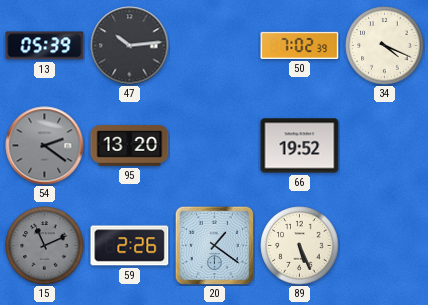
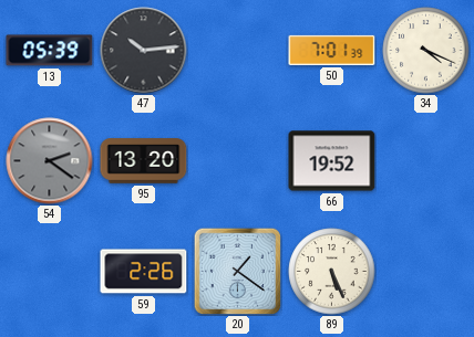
50: 7:02 -> 7:01 (332, 50)
15: 11:11 -> none (45, 246)
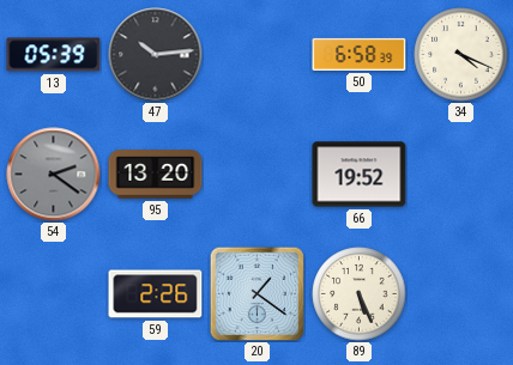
50: 7:01 -> 6:58 (360, 54)
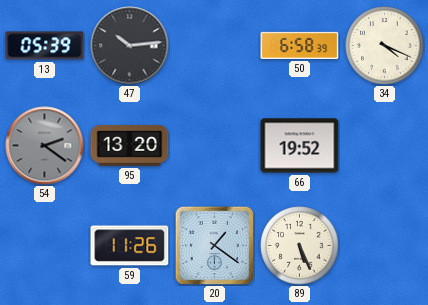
59: 2:26 -> 11:26 (130, 246)
